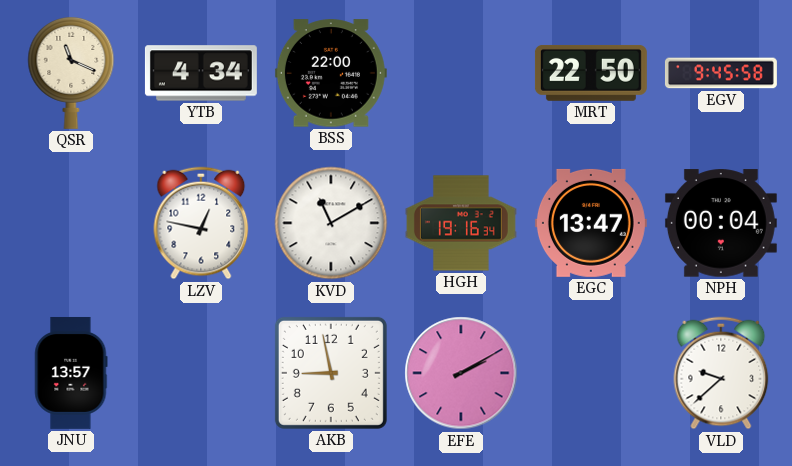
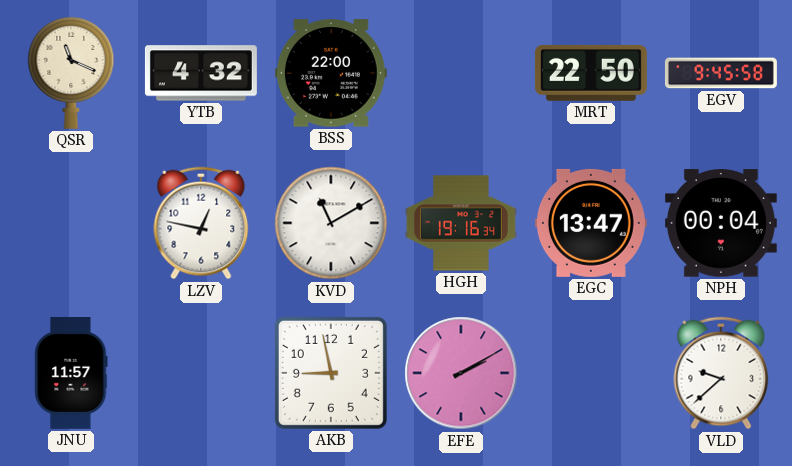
YTB: 4:34 -> 4:32 (201, 73)
JNU: 13:57 -> 11:57 (71, 373)
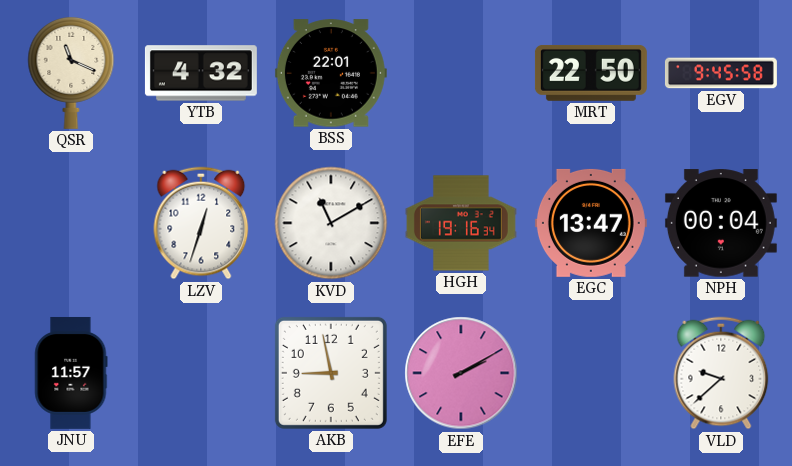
BSS: 22:00 -> 22:01 (331, 73)
LZV: 12:47 -> 12:33 (201, 223)
